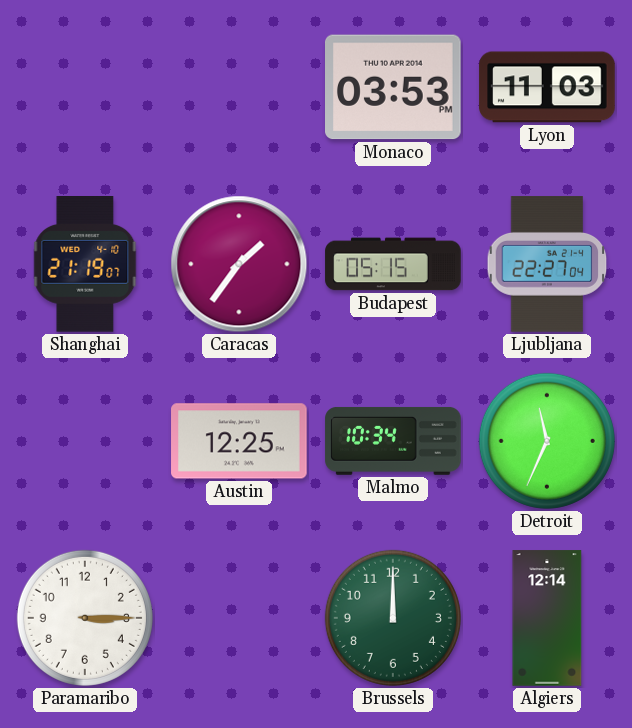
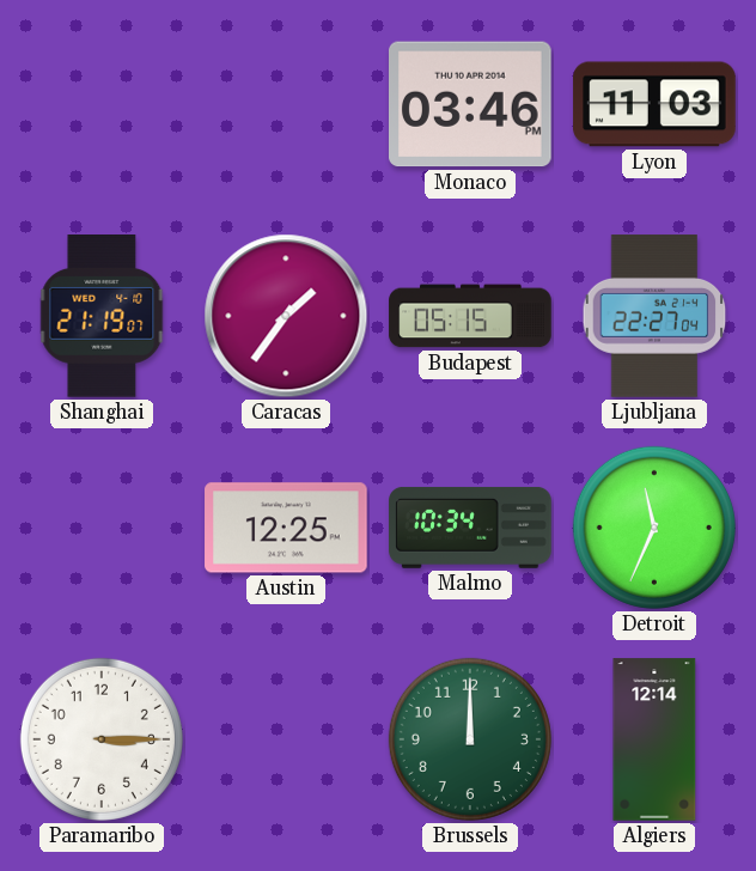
Monaco: 03:53 -> 03:46 (471, 104)
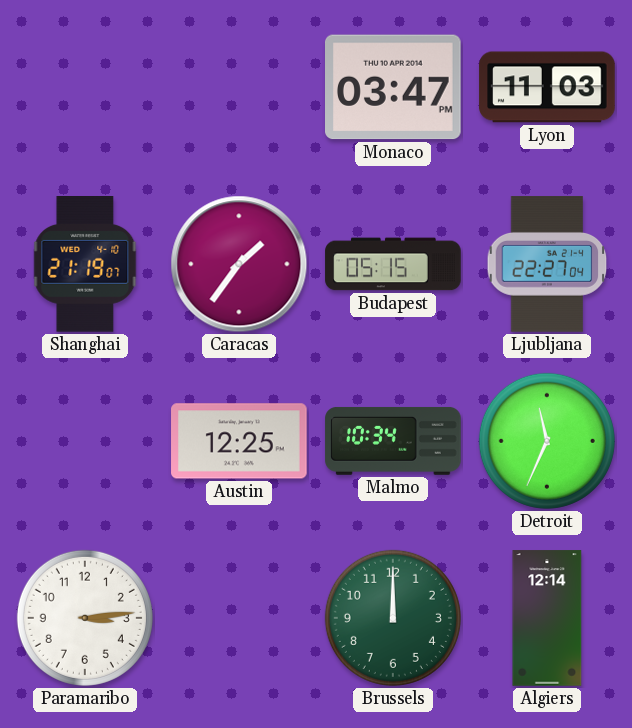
Monaco: 03:46 -> 03:47 (394, 87)
Paramaribo: 3:15 -> 3:14 (85, 618)
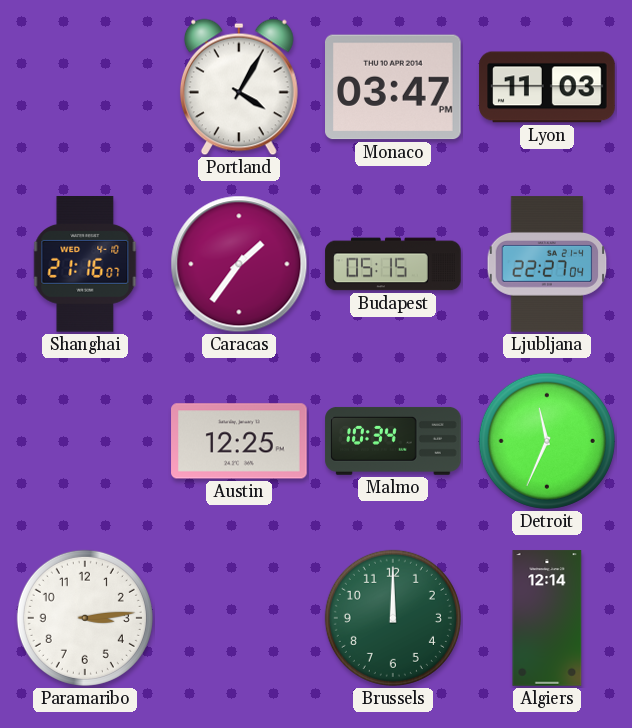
Portland: none -> 4:05 (239, 87)
Shanghai: 21:19 -> 21:16 (85, 265)
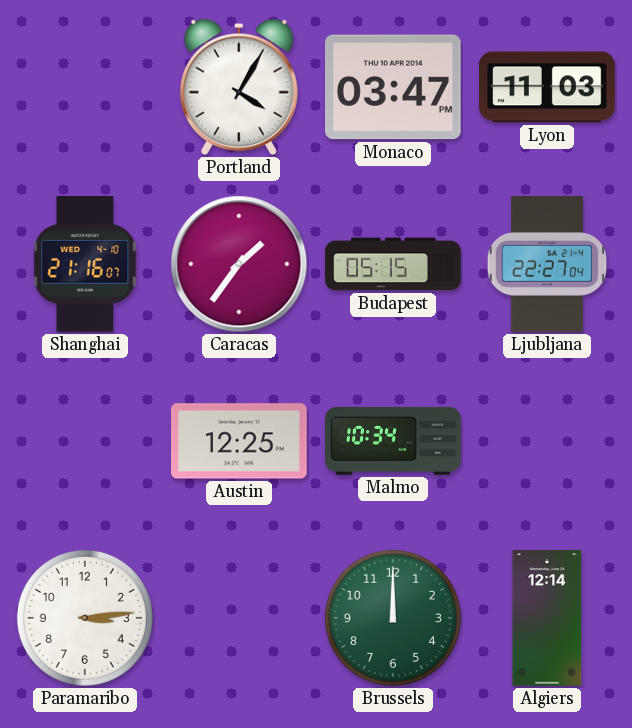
Detroit: 11:34 -> none (547, 441)
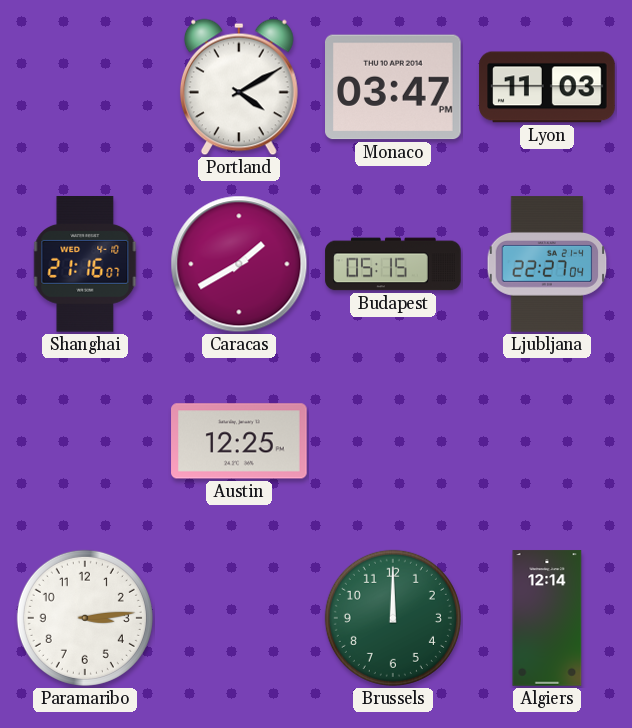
Portland: 4:05 -> 4:10 (239, 87)
Caracas: 1:36 -> 1:40 (239, 264)
Malmo: 10:34 -> none (393, 441)
